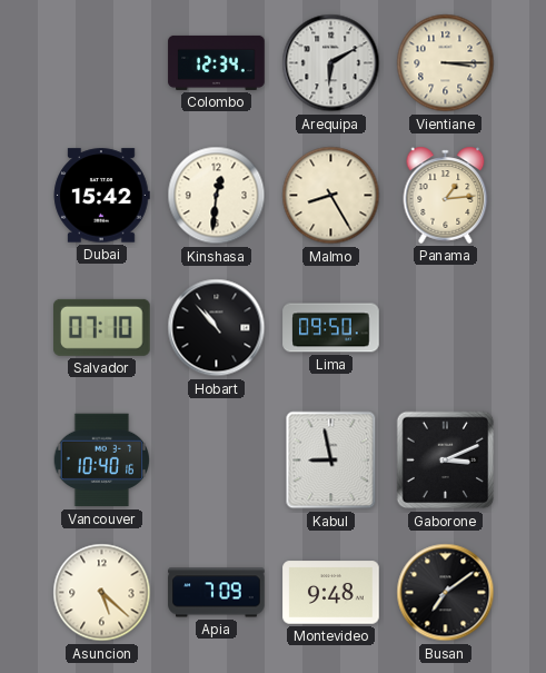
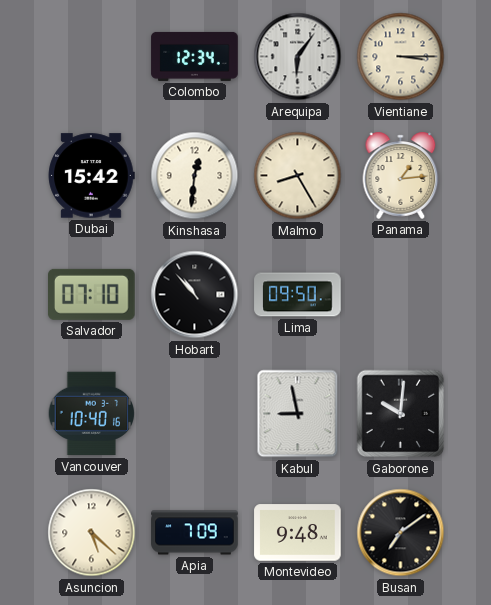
Arequipa: 6:10 -> 6:06 (298, 57)
Gaborone: 3:11 -> 10:01 (401, 414)
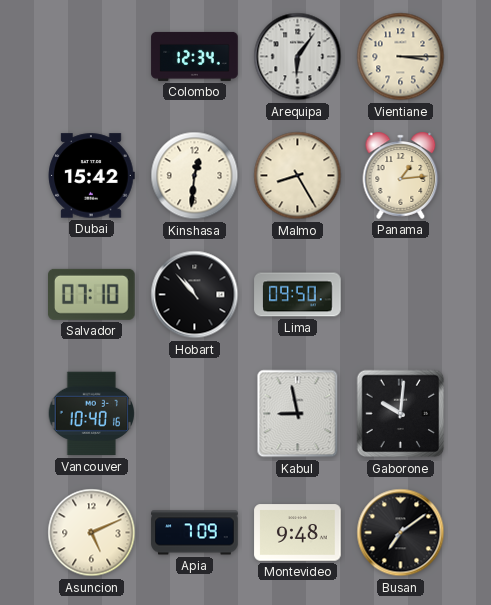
Asuncion: 5:22 -> 5:11 (92, 533)
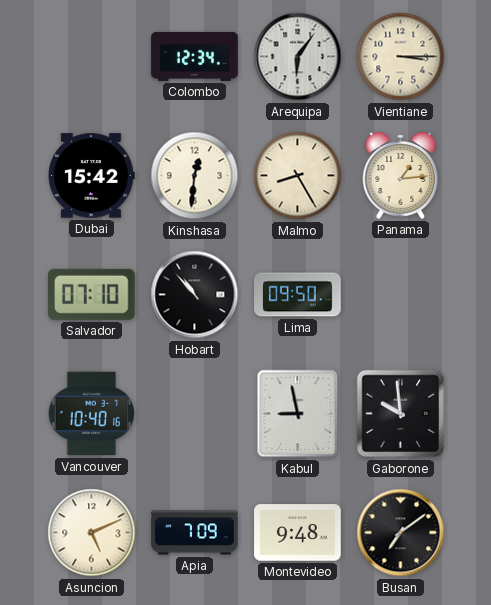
Gaborone: 10:01 -> 9:59 (401, 414)
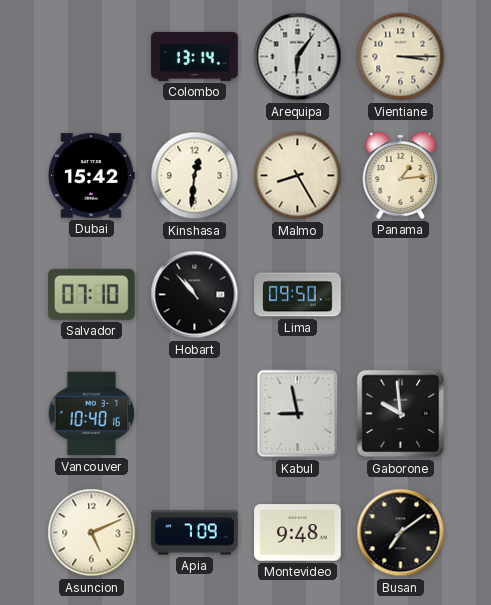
Colombo: 12:34 -> 13:14 (195, 56)
